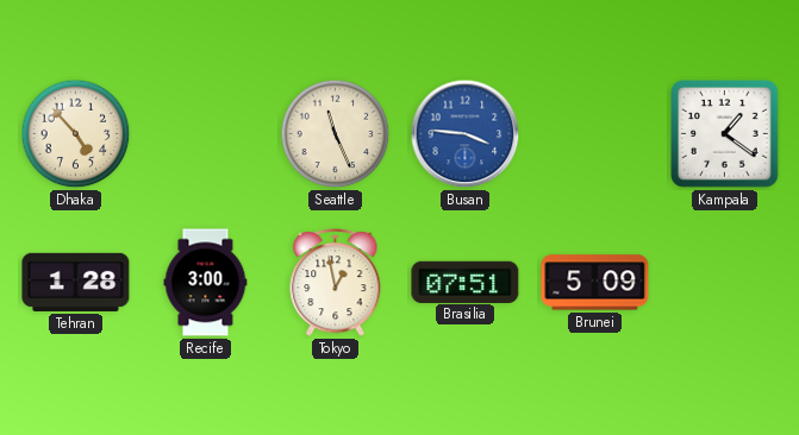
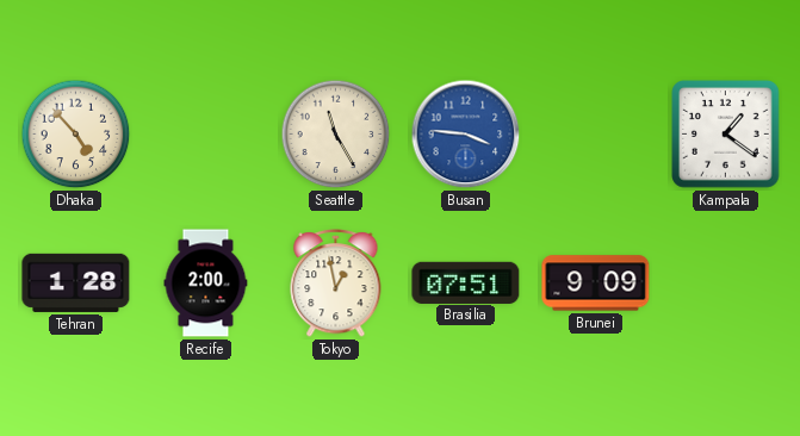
Seattle: 11:26 -> 11:25 (336, 135)
Recife: 3:00 -> 2:00 (206, 284)
Brunei: 5:09 -> 9:09 (596, 284)
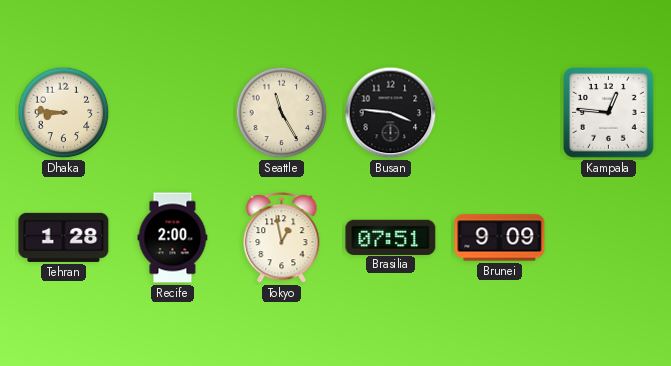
Dhaka: 4:53 -> 8:46 (64, 113)
Busan dial: blue -> black (391, 113)
Kampala: 1:21 -> 12:46 (609, 113)
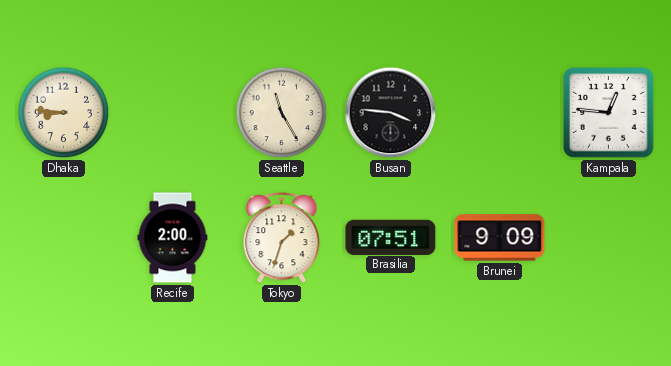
Tehran: 1:28 -> none (64, 237)
Tokyo: 12:58 -> 1:33 (282, 237)
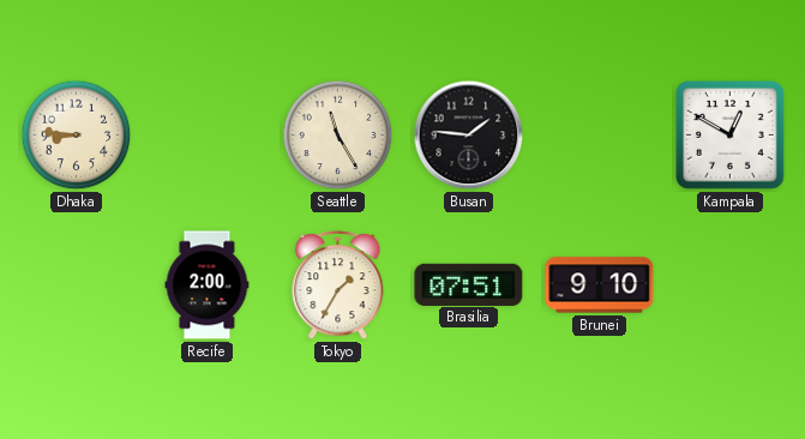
Busan: 3:46 -> 1:46 (469, 136)
Kampala: 12:46 -> 12:50 (731, 136)
Tokyo: 1:33 -> 1:35 (338, 284)
Brunei: 9:09 -> 9:10 (600, 285)
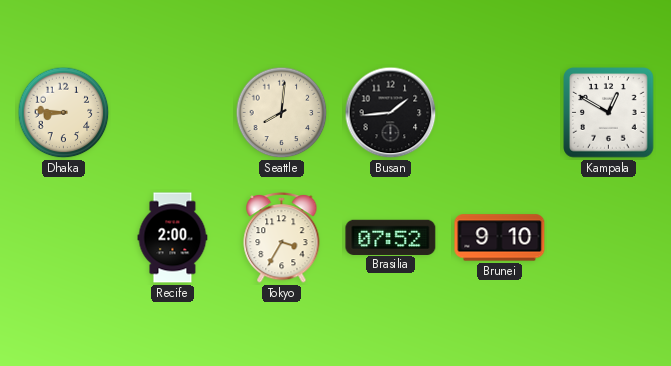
Seattle: 11:25 -> 8:01 (282, 113)
Busan: 1:46 -> 1:44 (391, 113)
Tokyo: 1:35 -> 3:35 (282, 237)
Brasilia: 07:51 -> 07:52 (391, 237)
